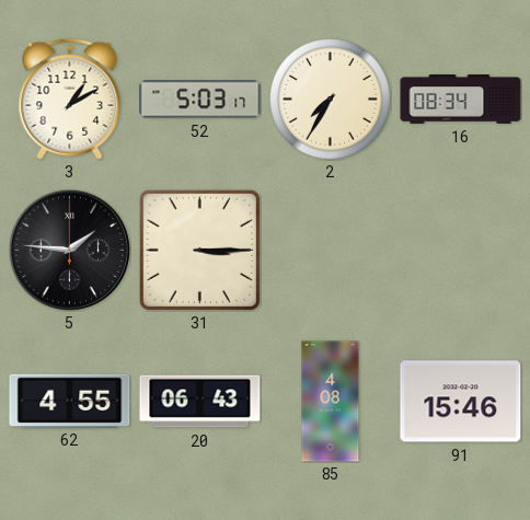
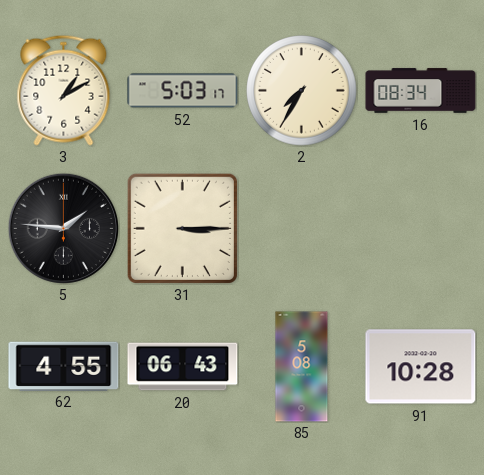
85: 4:08 -> 5:08 (302, 367)
91: 15:46 -> 10:28 (421, 367)
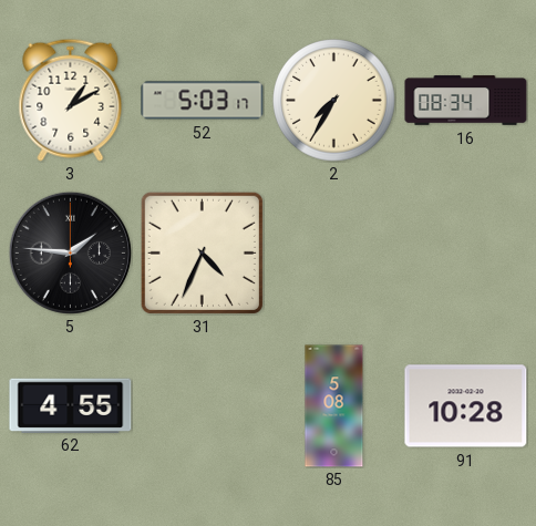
31: 3:15 -> 4:34 (202, 252)
20: 06:43 -> none (183, 367)
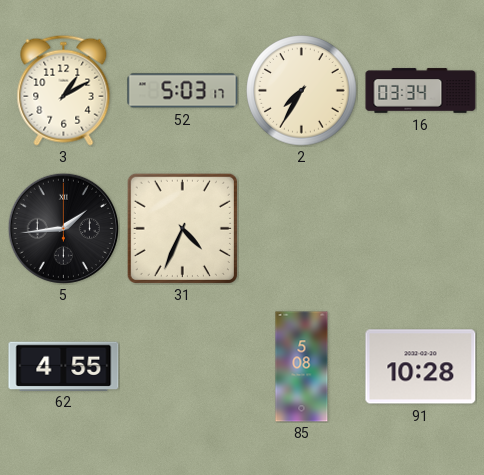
16: 08:34 -> 03:34 (421, 91)
5: 1:46 -> 1:44 (63, 228)
